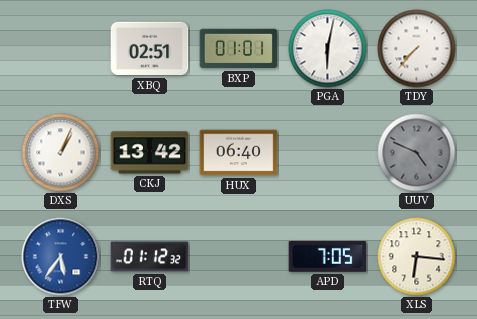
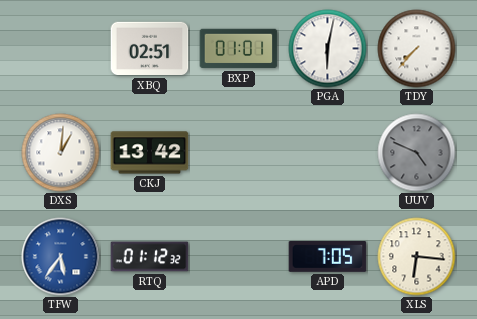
DXS: 1:04 -> 1:01 (61, 153)
HUX: 06:40 -> none (239, 153)
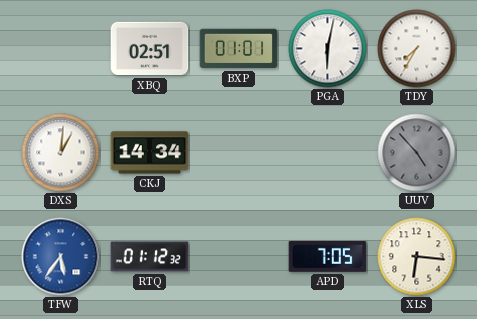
TDY: 7:37 -> 7:35 (417, 49)
CKJ: 13:42 -> 14:34 (150, 153)
UUV: 4:49 -> 4:53 (417, 153)
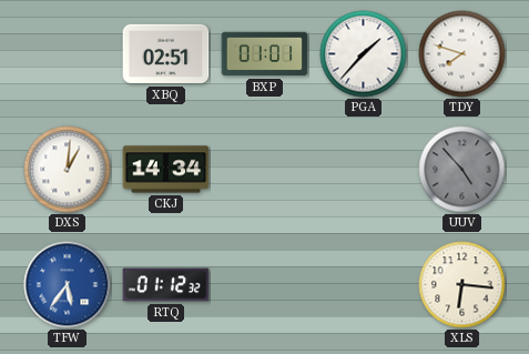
PGA: 6:02 -> 1:37 (364, 54)
TDY: 7:35 -> 7:48 (462, 54)
APD: 7:05 -> none (328, 257)
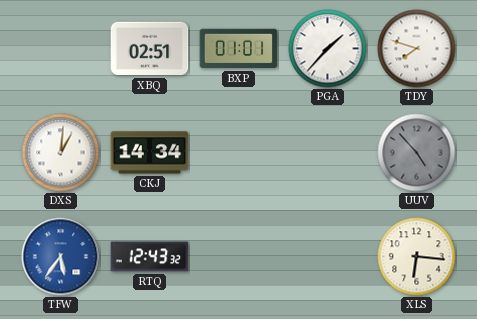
RTQ: 01:12 -> 12:43 (150, 257)
